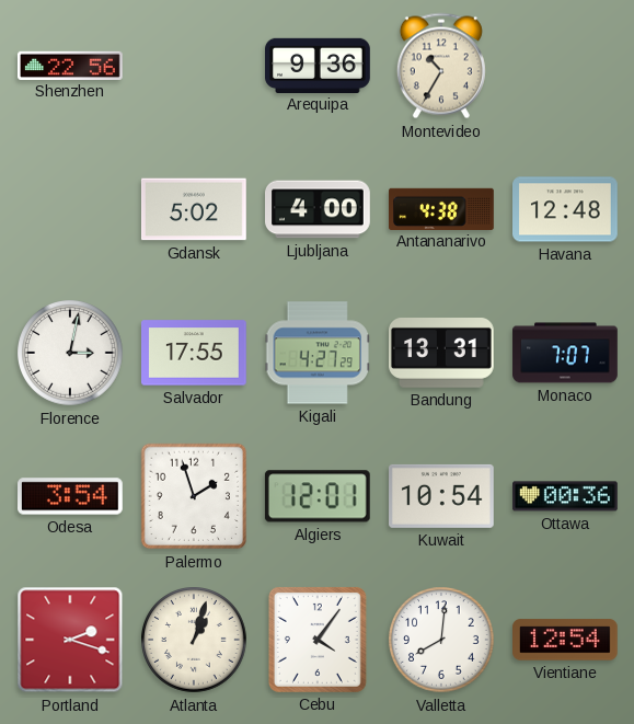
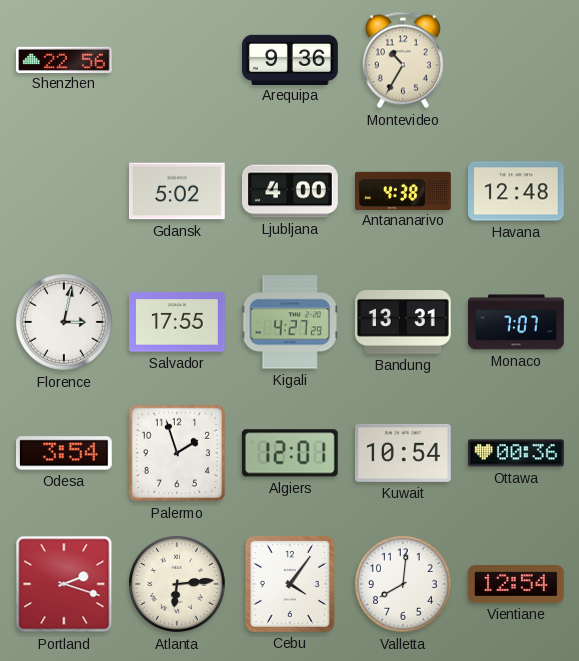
Atlanta: 1:03 -> 6:14 (177, 584)
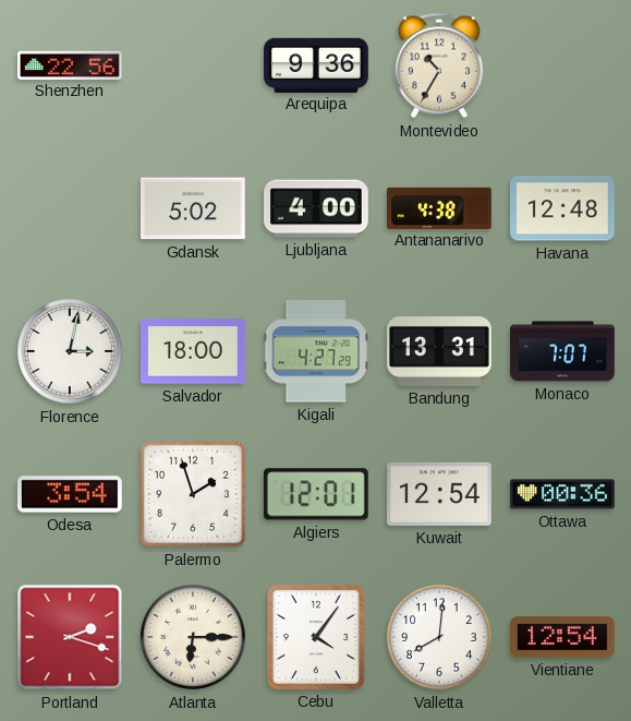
Salvador: 17:55 -> 18:00 (194, 351)
Kuwait: 10:54 -> 12:54 (440, 494)
Atlanta: 6:14 -> 6:15 (193, 637)
